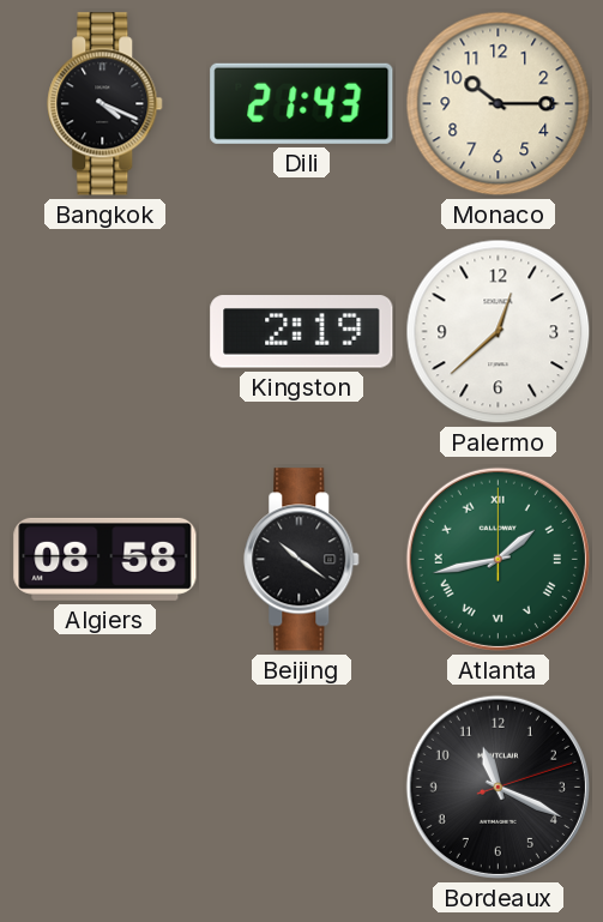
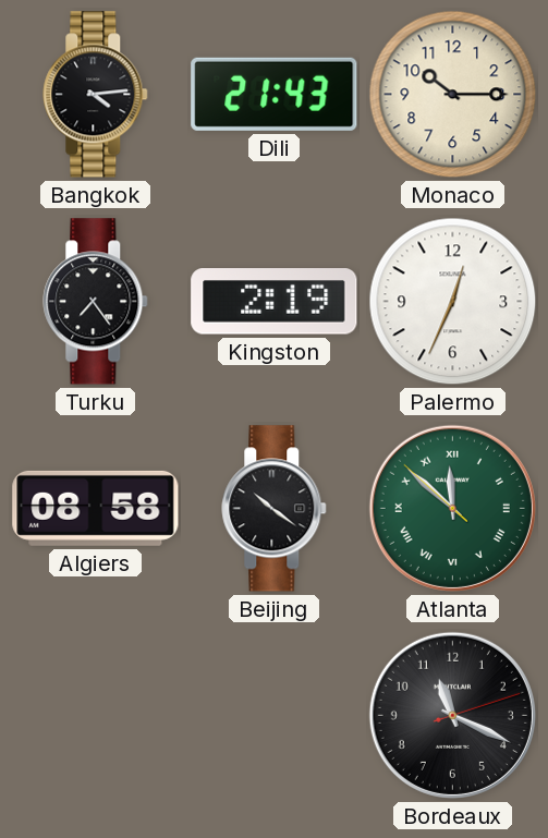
Bangkok: 4:19 -> 4:14 (96, 95)
Turku: none -> 7:24 (96, 302)
Palermo: 12:38 -> 12:34 (453, 302)
Atlanta: 1:43 -> 11:51 (452, 508)
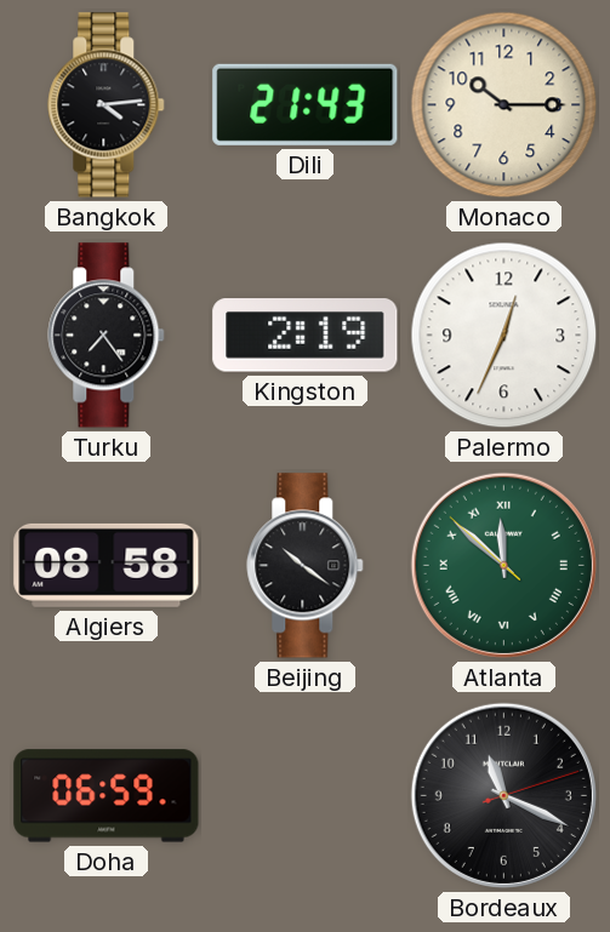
Doha: none -> 06:59 (107, 796)
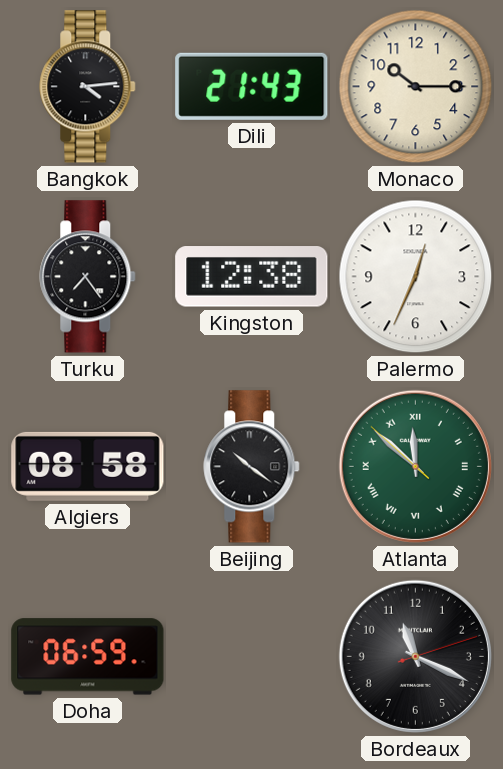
Kingston: 2:19 -> 12:38 (252, 277)
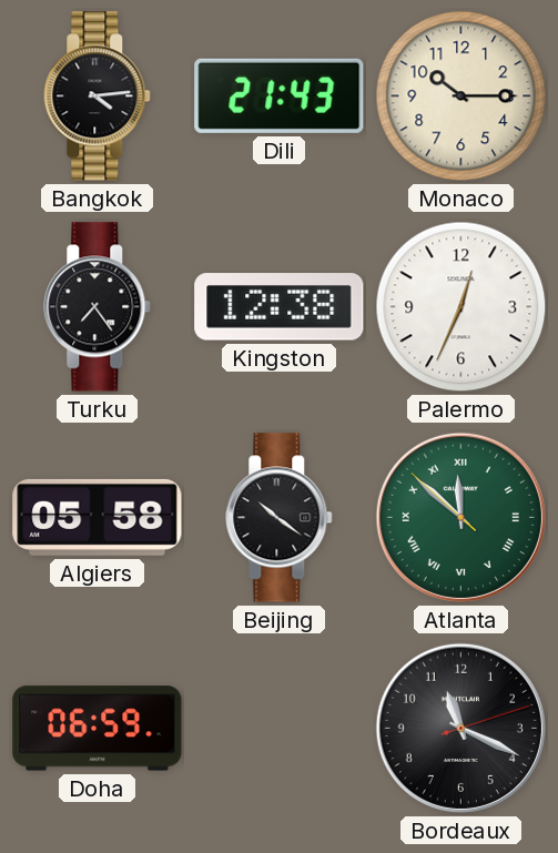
Algiers: 08:58 -> 05:58 (98, 517)
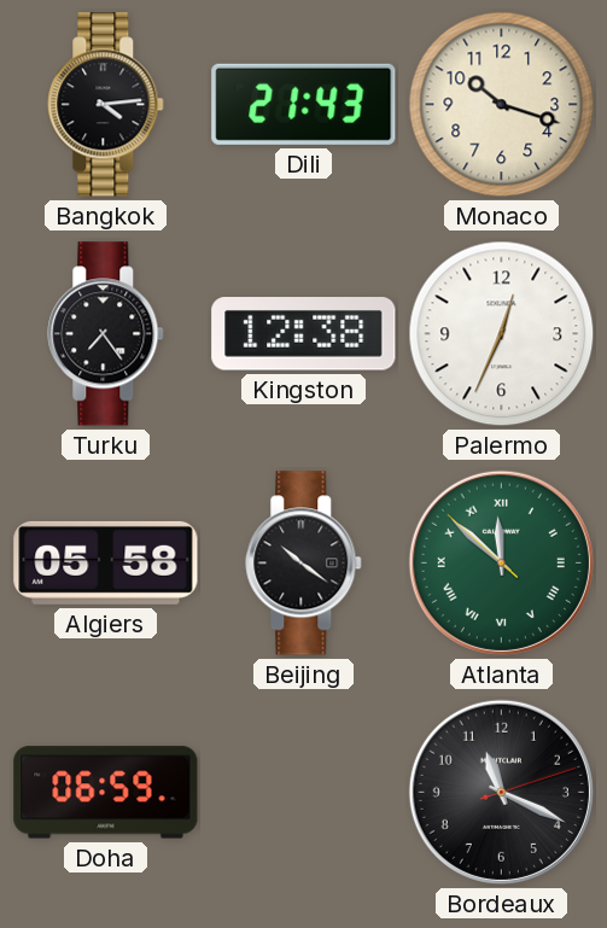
Monaco: 10:15 -> 10:18 (502, 105)
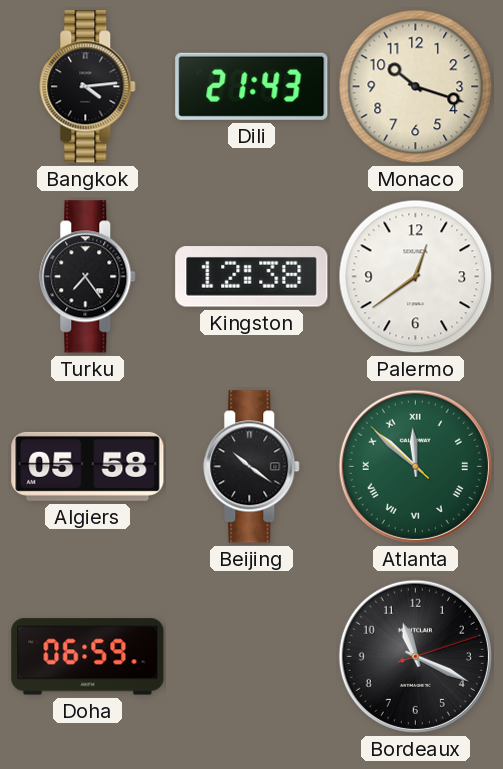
Palermo: 12:34 -> 12:39 (416, 277)
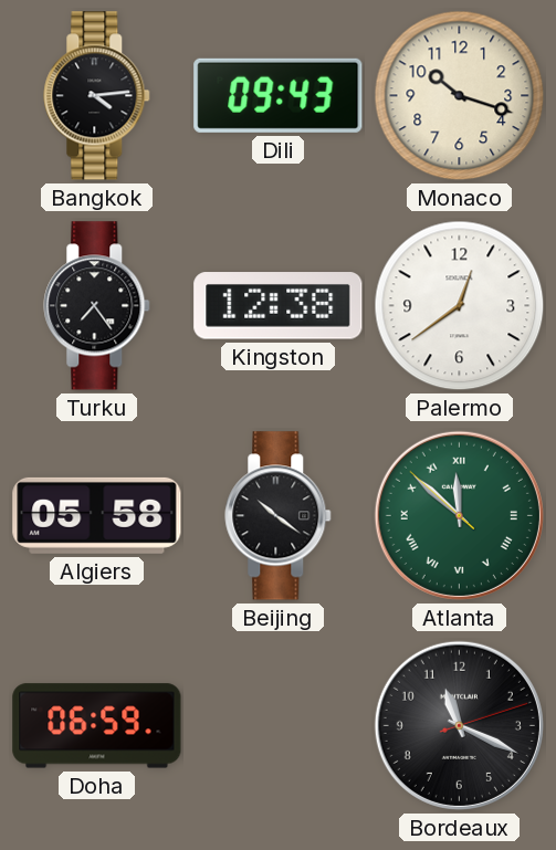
Dili: 21:43 -> 09:43 (279, 95)
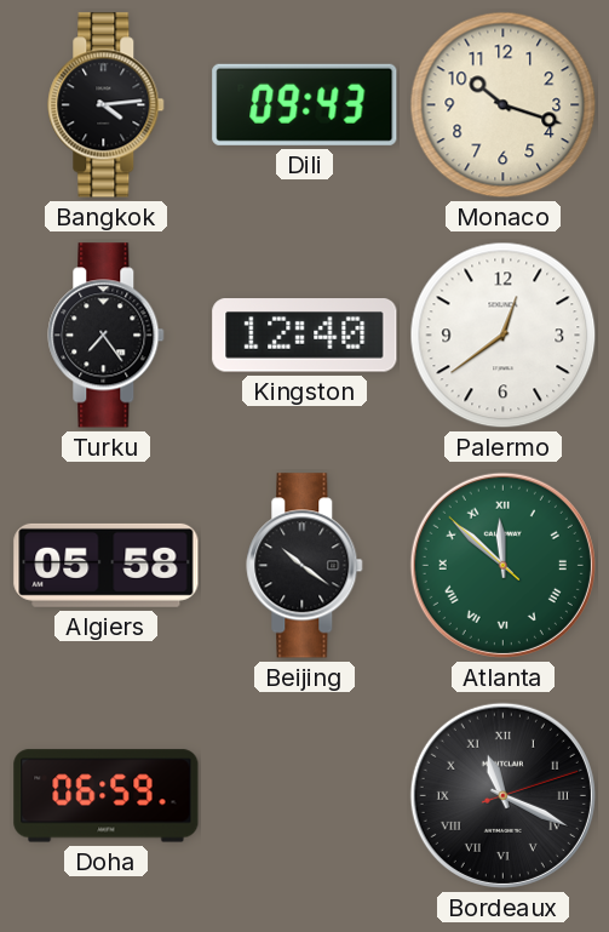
Kingston: 12:38 -> 12:40 (305, 336)
Bordeaux numerals: Arabic -> Roman (502, 795)
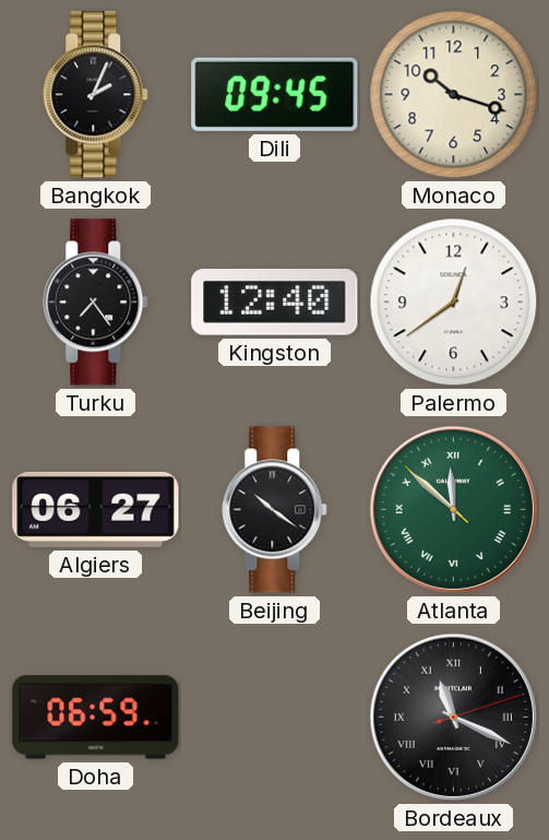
Bangkok: 4:14 -> 2:04 (96, 95)
Dili: 09:43 -> 09:45 (275, 94)
Algiers: 05:58 -> 06:27 (96, 509)
